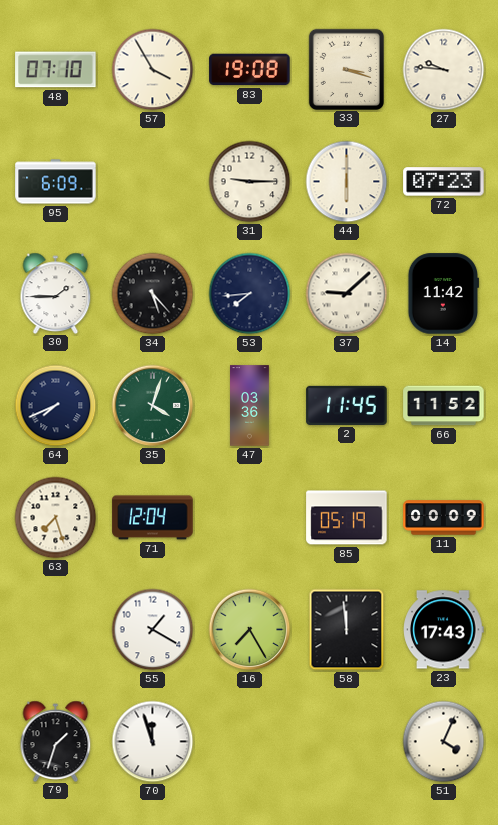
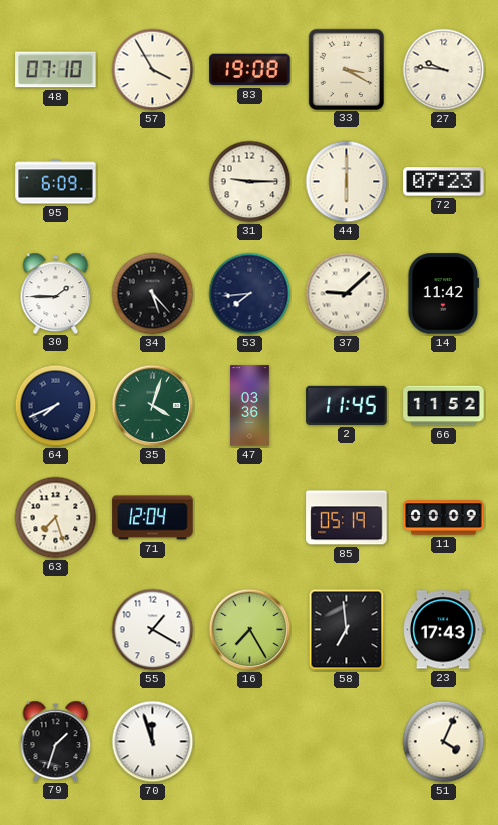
33: 3:18 -> 3:20 (346, 69)
58: 11:59 -> 6:59 (347, 630)
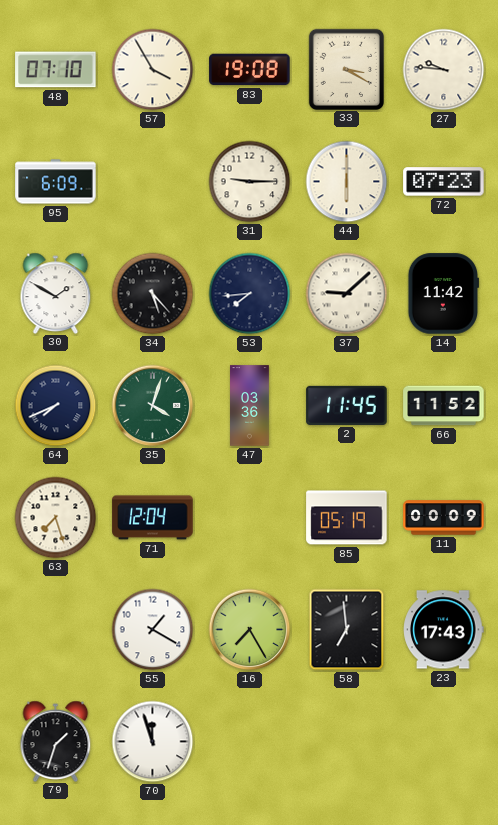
30: 1:45 -> 1:50 (56, 293)
51: 4:04 -> none (444, 742)
